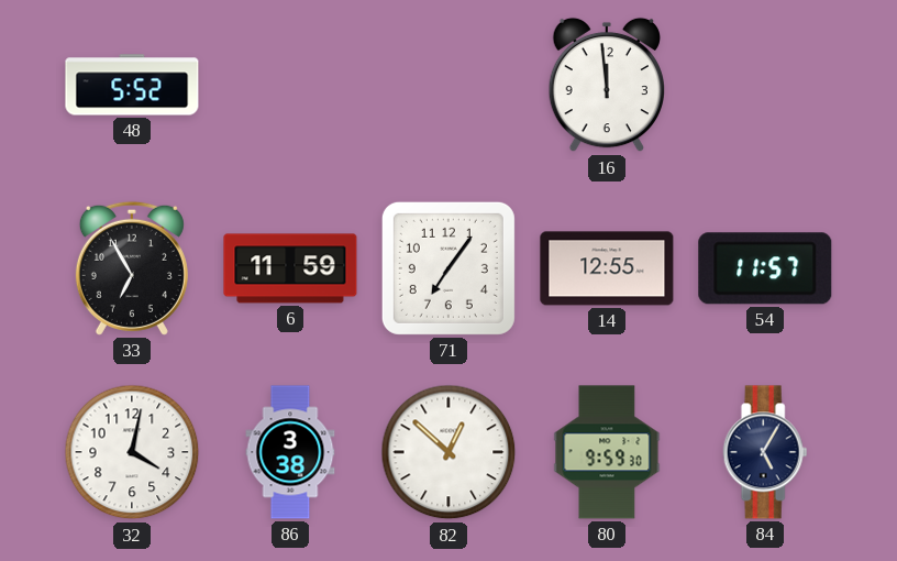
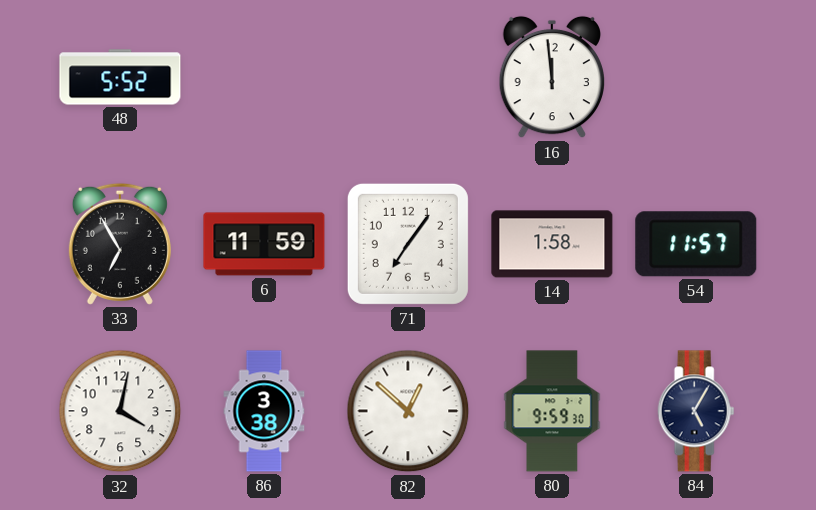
14: 12:55 -> 1:58 (552, 244)
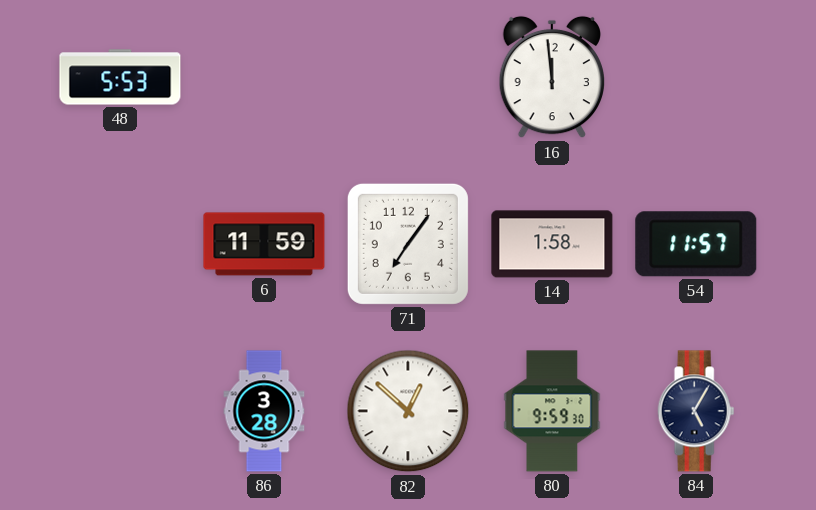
48: 5:52 -> 5:53 (120, 77)
33: 6:55 -> none (120, 244)
32: 4:02 -> none (120, 411)
86: 3:38 -> 3:28 (264, 411)
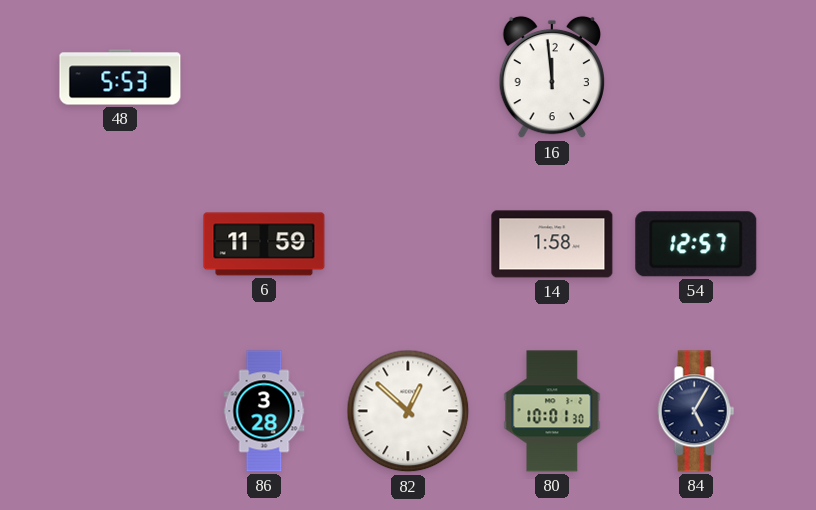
71: 7:06 -> none (408, 244)
54: 11:57 -> 12:57 (696, 244)
80: 9:59 -> 10:01 (552, 411)
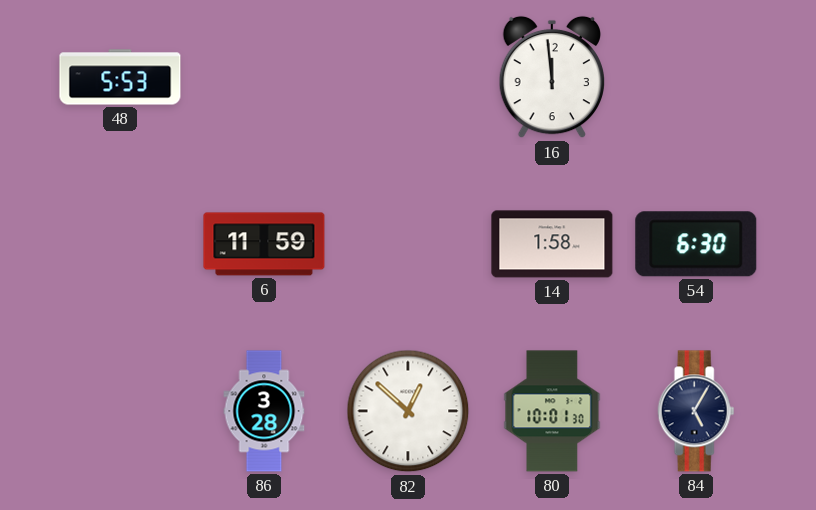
54: 12:57 -> 6:30 (696, 244)
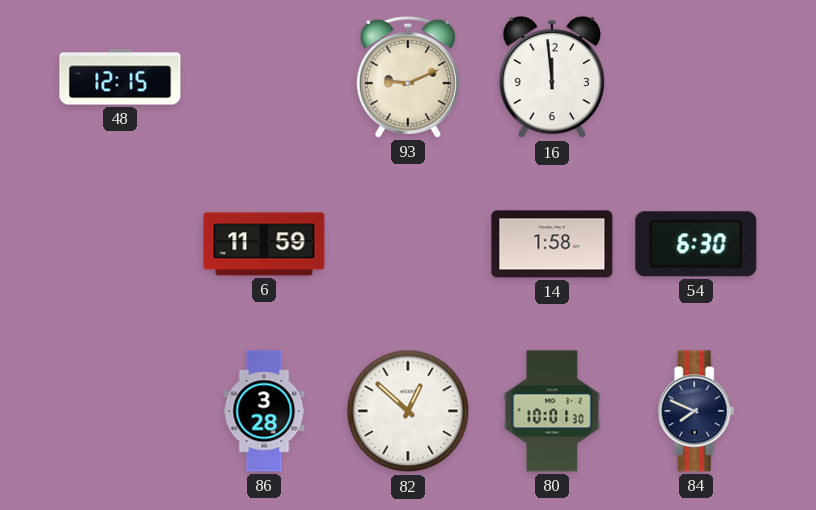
48: 5:53 -> 12:15 (120, 77)
93: none -> 9:11 (408, 77)
84: 5:05 -> 7:49 (696, 411)
